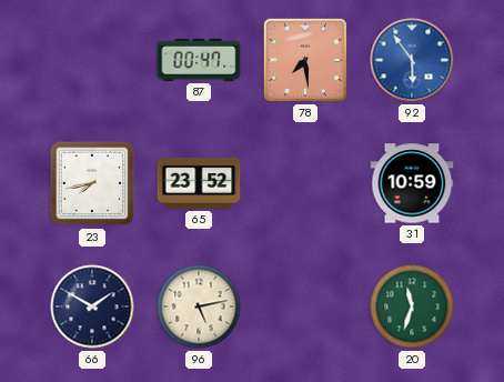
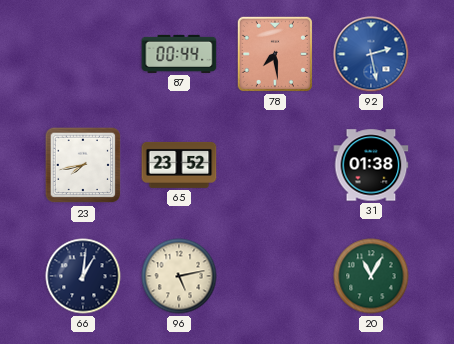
87: 00:47 -> 00:44 (179, 54)
92: 5:54 -> 2:28 (371, 54)
31: 10:59 -> 01:38 (371, 165)
66: 1:50 -> 1:01 (83, 276)
20: 11:33 -> 11:05 (371, 276)
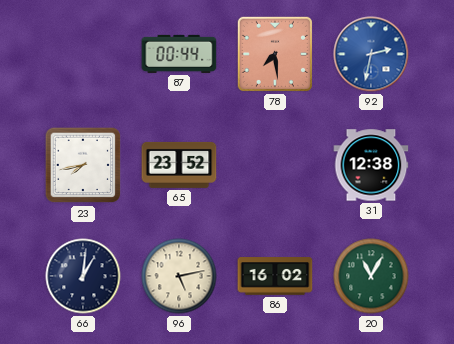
92: 2:28 -> 2:32 (371, 54)
31: 01:38 -> 12:38 (371, 165)
86: none -> 16:02 (275, 276)
